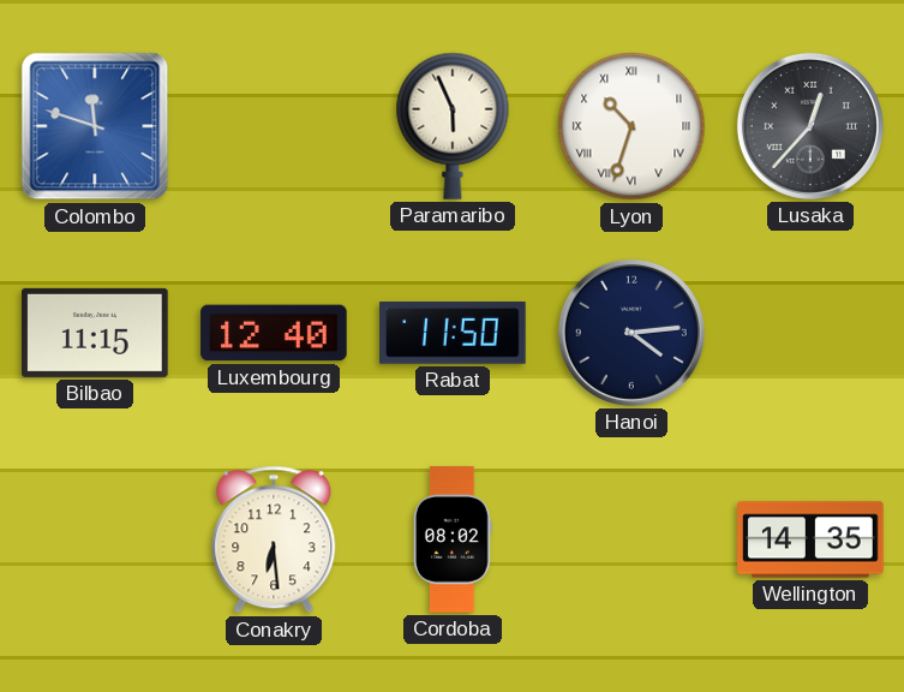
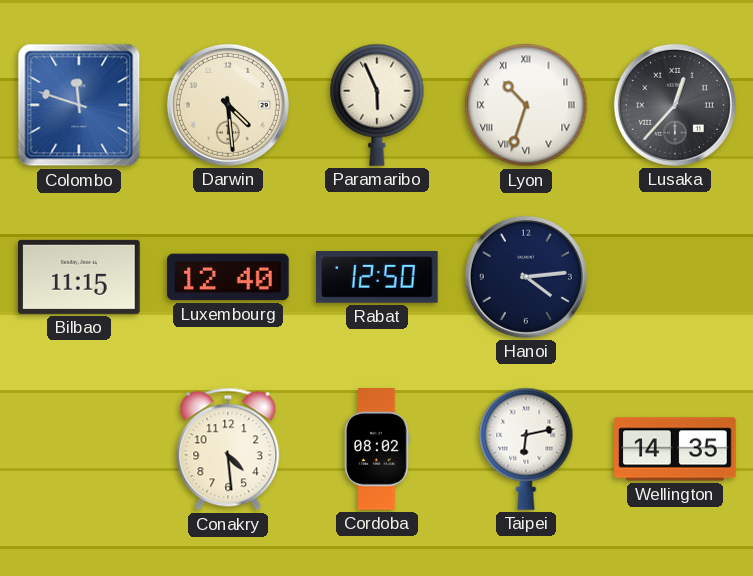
Darwin: none -> 4:29 (228, 105)
Rabat: 11:50 -> 12:50 (377, 278)
Conakry: 6:29 -> 4:29 (228, 449)
Taipei: none -> 6:13 (526, 449)
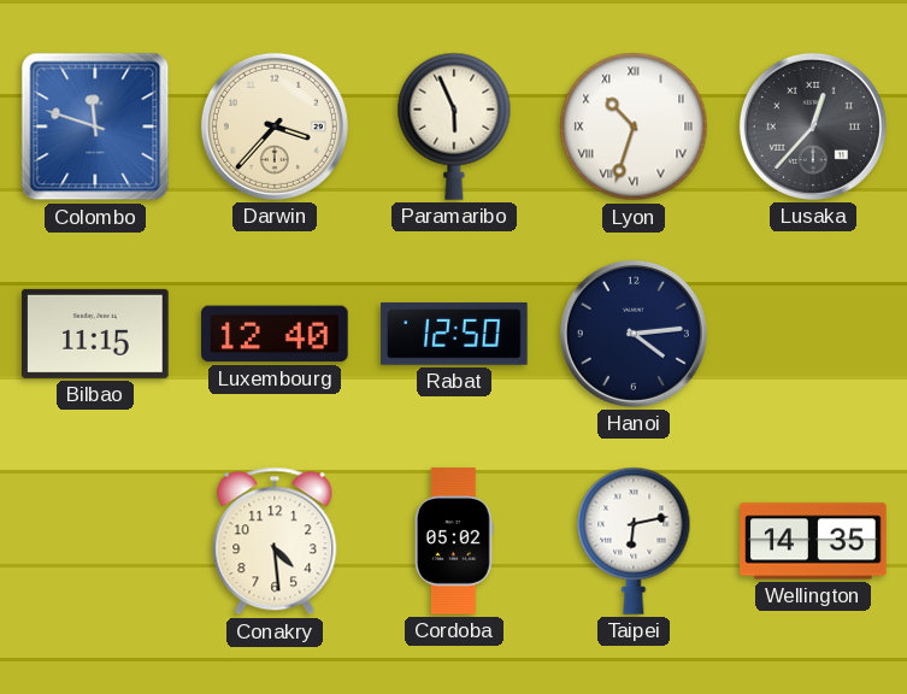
Darwin: 4:29 -> 3:37 (275, 127)
Cordoba: 08:02 -> 05:02 (454, 541)
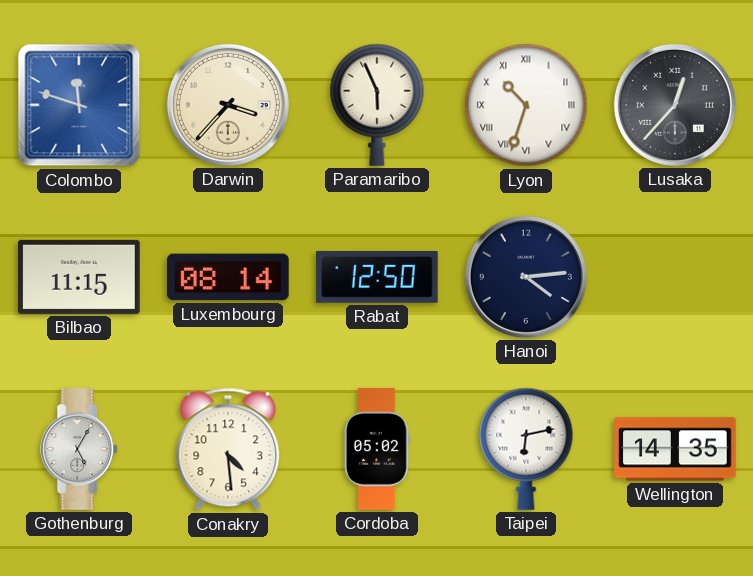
Luxembourg: 12:40 -> 08:14 (228, 277)
Gothenburg: none -> 5:05 (80, 449)
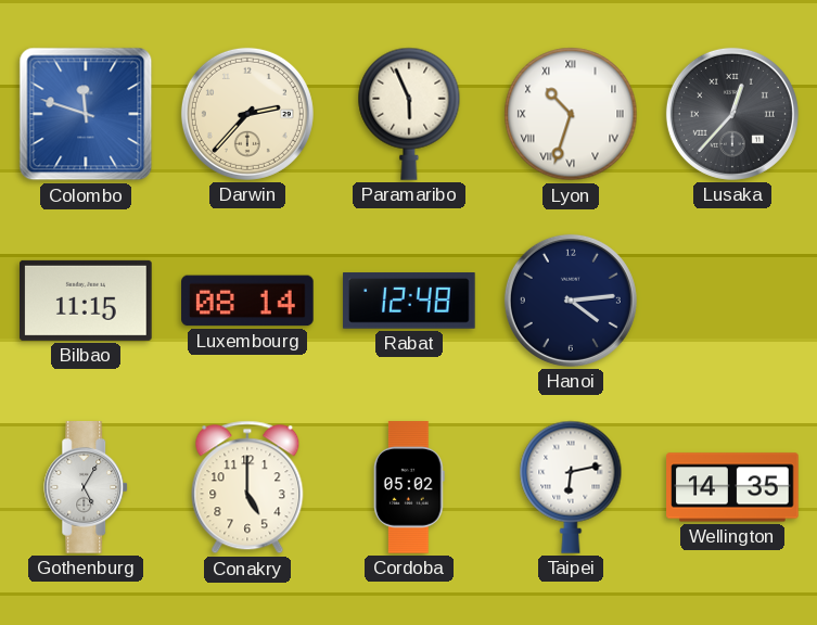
Darwin: 3:37 -> 2:37 (247, 114)
Rabat: 12:50 -> 12:48 (409, 302)
Conakry: 4:29 -> 5:00 (247, 487)
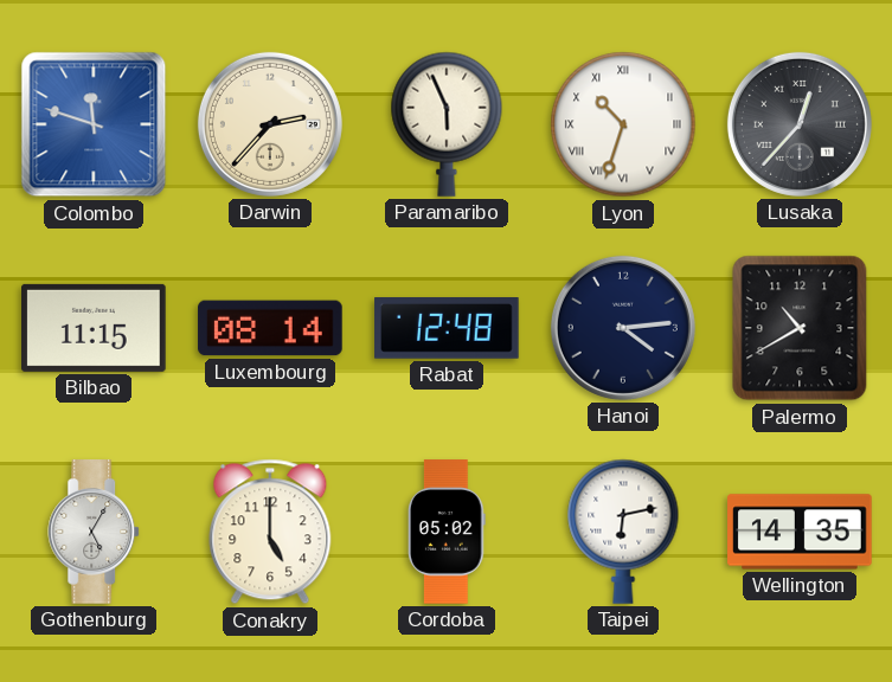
Palermo: none -> 10:40 (800, 328)
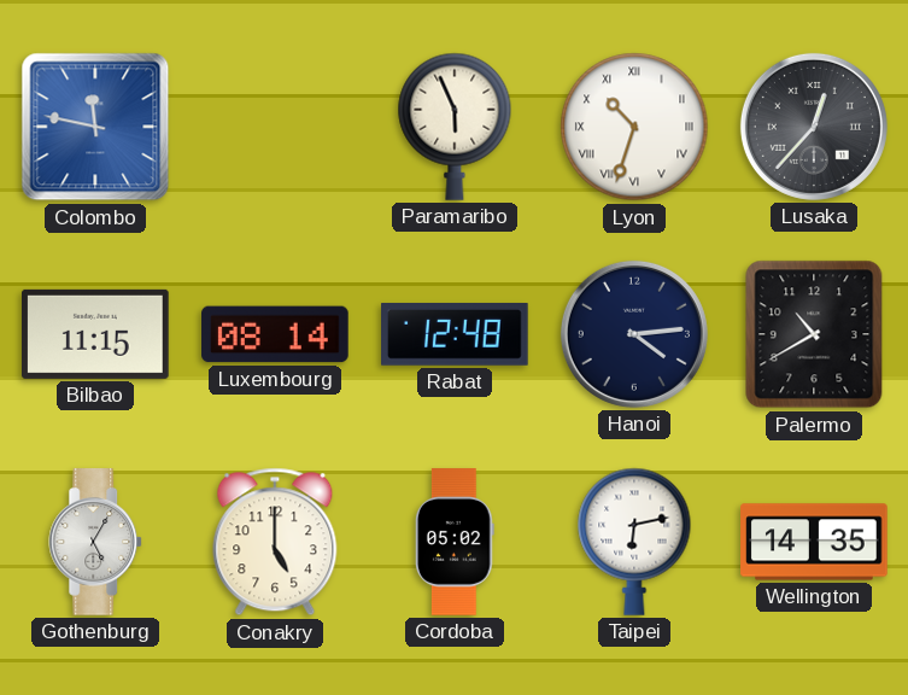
Colombo: 11:48 -> 11:47 (95, 127)
Darwin: 2:37 -> none (270, 124)
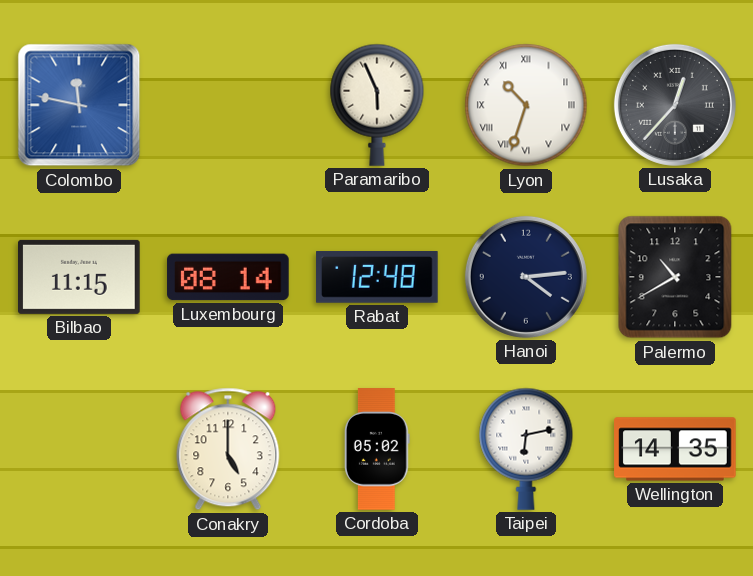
Gothenburg: 5:05 -> none (96, 542)
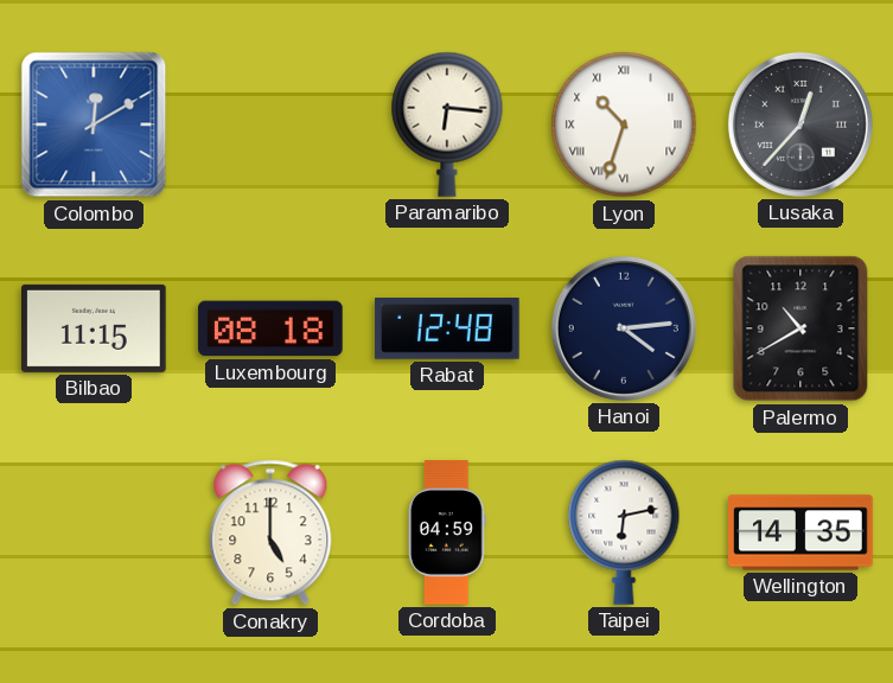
Colombo: 11:47 -> 12:10 (94, 125)
Paramaribo: 5:56 -> 6:16 (447, 125)
Luxembourg: 08:14 -> 08:18 (270, 328)
Cordoba: 05:02 -> 04:59 (447, 532)
